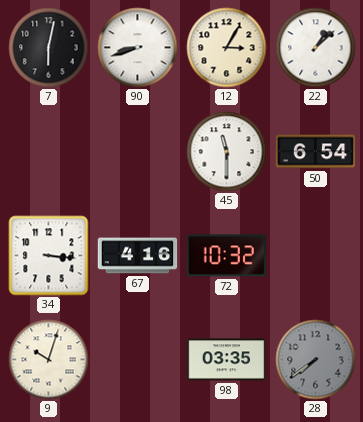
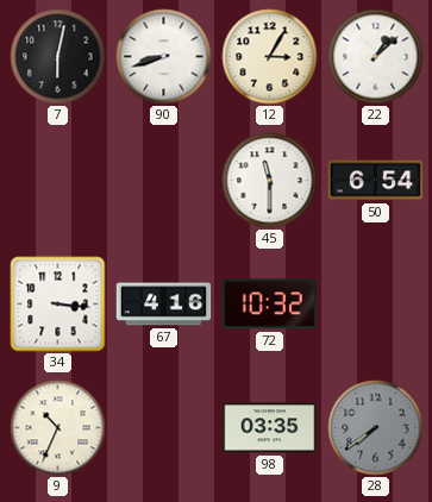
9: 10:03 -> 10:34 (58, 428)
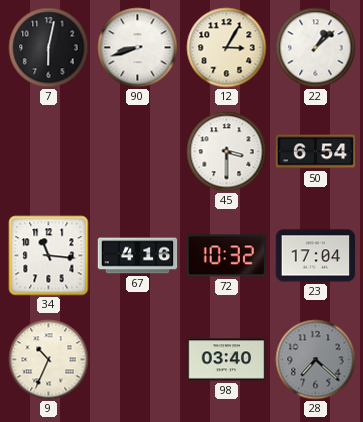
45: 11:30 -> 3:30 (227, 152)
34: 3:16 -> 11:16 (49, 256)
23: none -> 17:04 (316, 256)
98: 03:35 -> 03:40 (227, 360)
28: 7:39 -> 7:22 (316, 360)
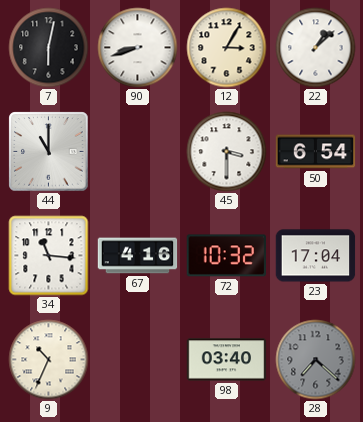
44: none -> 11:00 (49, 152)
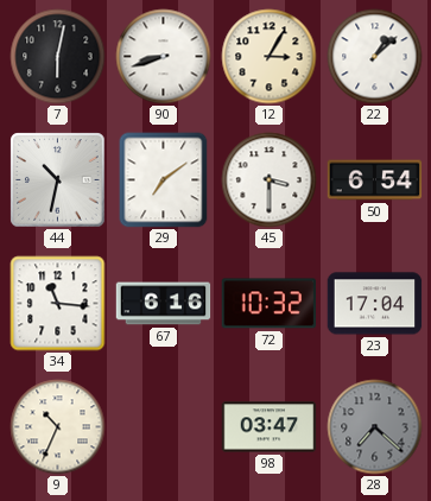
44: 11:00 -> 10:32 (58, 180)
29: none -> 7:09 (164, 180)
67: 4:16 -> 6:16 (164, 304)
98: 03:40 -> 03:47 (270, 427)
